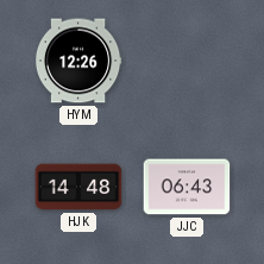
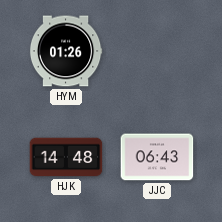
HYM: 12:26 -> 01:26 (66, 51)
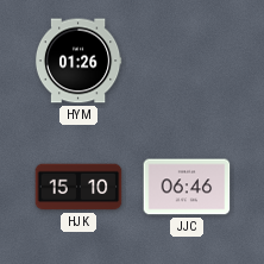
HJK: 14:48 -> 15:10 (78, 187)
JJC: 06:43 -> 06:46 (187, 187)
